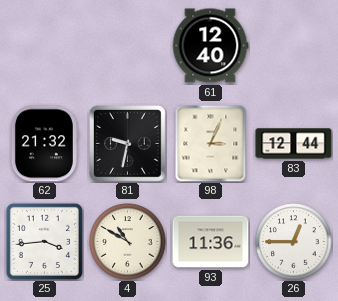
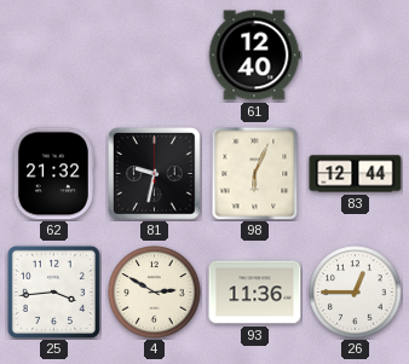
98: 3:04 -> 6:04 (255, 173)
4: 10:50 -> 2:50 (155, 293)
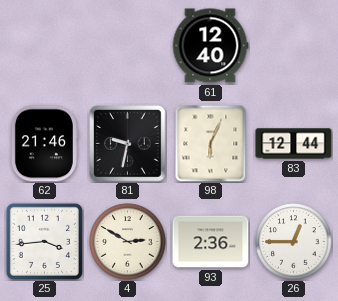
62: 21:32 -> 21:46 (44, 144)
93: 11:36 -> 2:36 (211, 242)
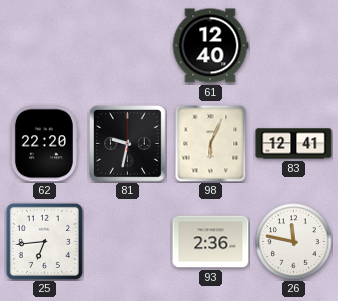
62: 21:46 -> 22:20 (44, 144)
83: 12:44 -> 12:41 (294, 144)
25: 3:44 -> 6:44 (44, 241)
4: 2:50 -> none (128, 242)
26: 12:45 -> 11:47 (294, 242)
